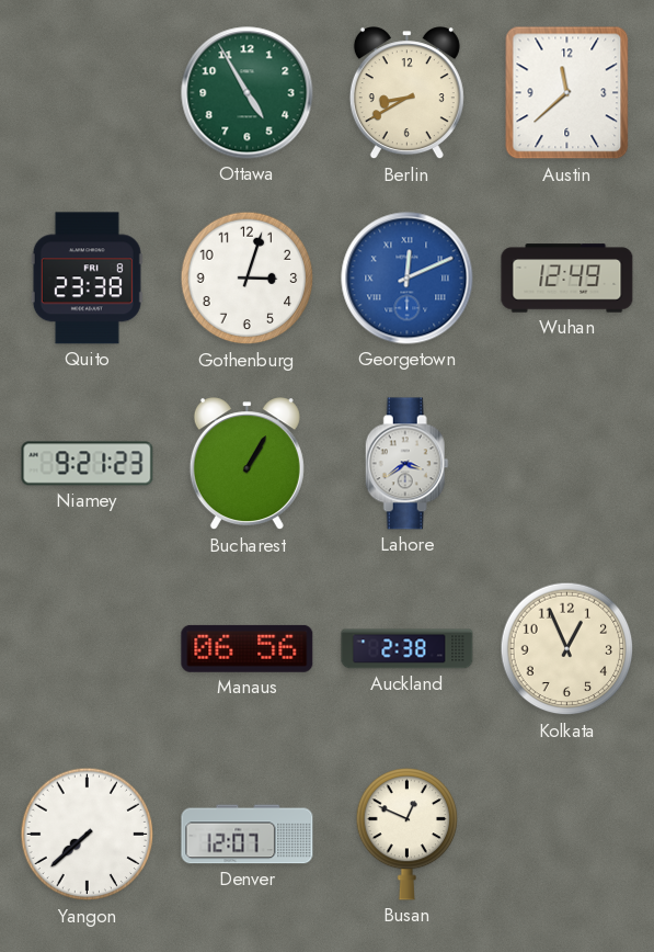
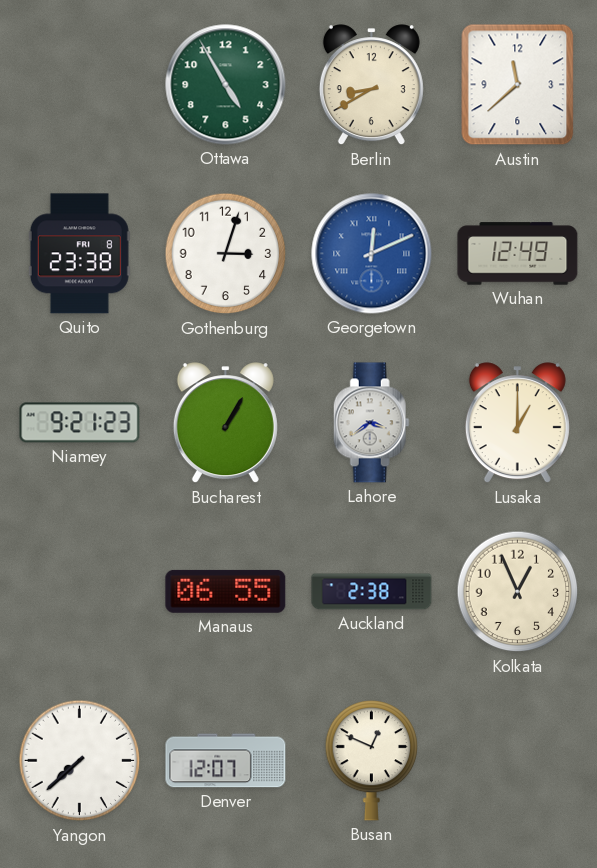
Lusaka: none -> 1:00 (517, 423)
Manaus: 06:56 -> 06:55 (226, 591)
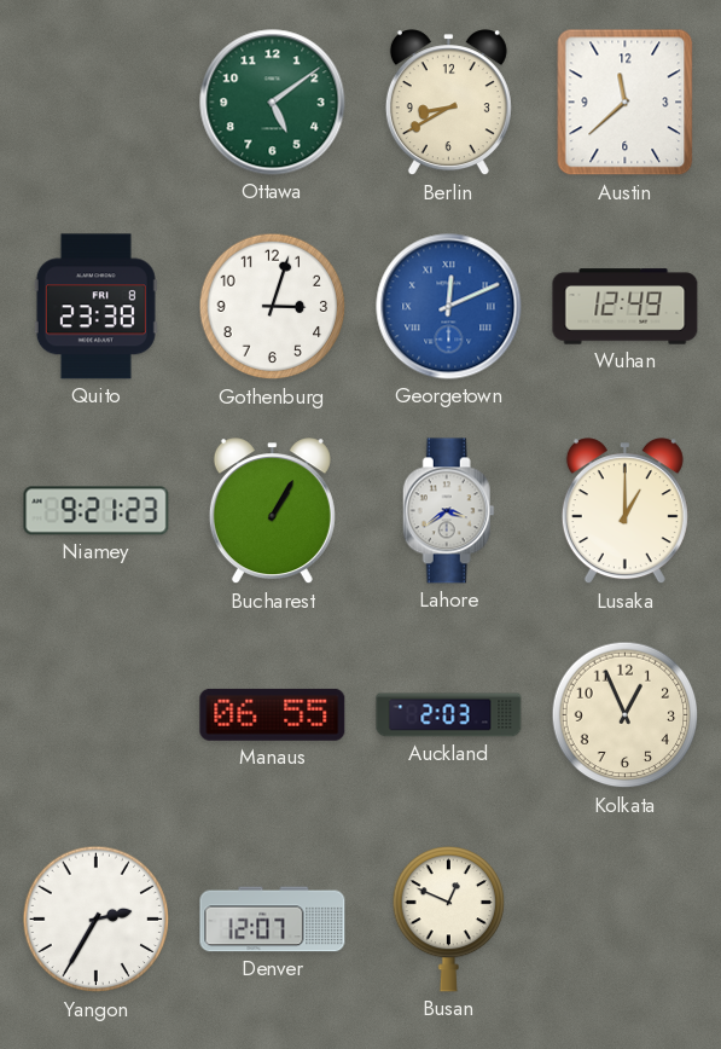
Ottawa: 4:55 -> 5:09 (273, 103)
Auckland: 2:38 -> 2:03 (449, 715)
Yangon: 7:38 -> 2:35 (97, 920)
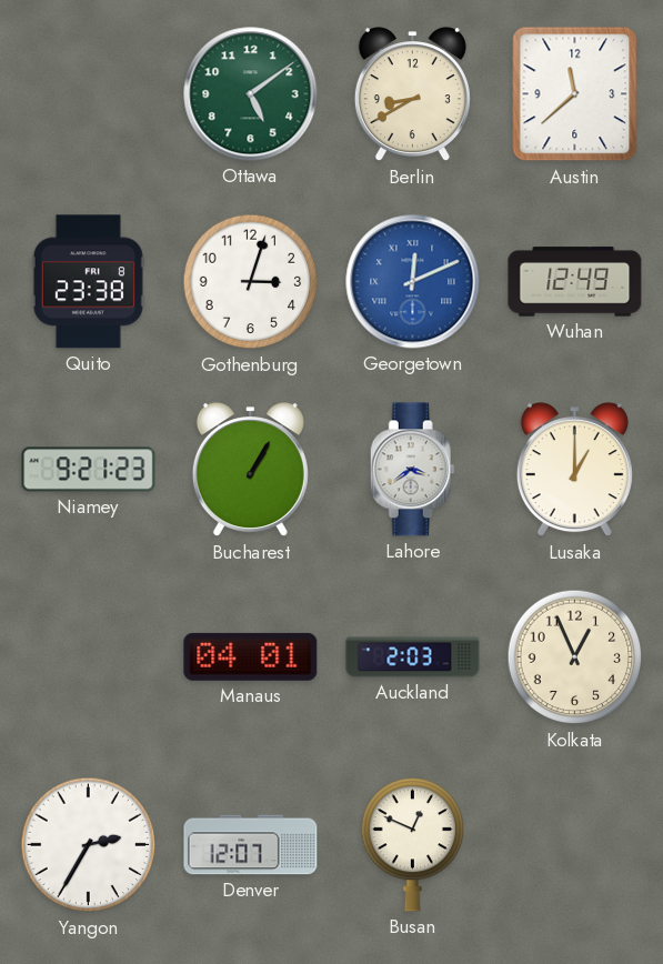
Manaus: 06:55 -> 04:01 (251, 656)
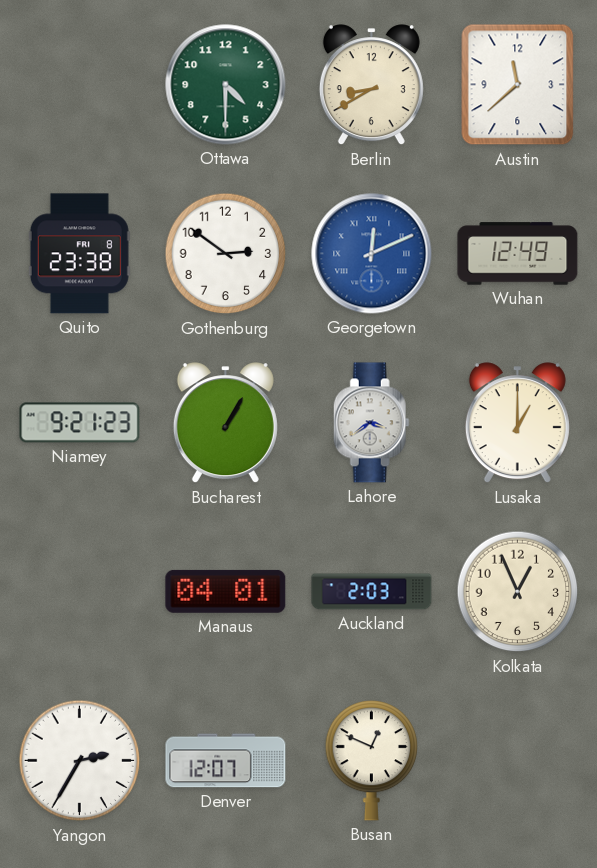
Ottawa: 5:09 -> 4:30 (226, 85)
Gothenburg: 3:03 -> 2:51 (226, 254)
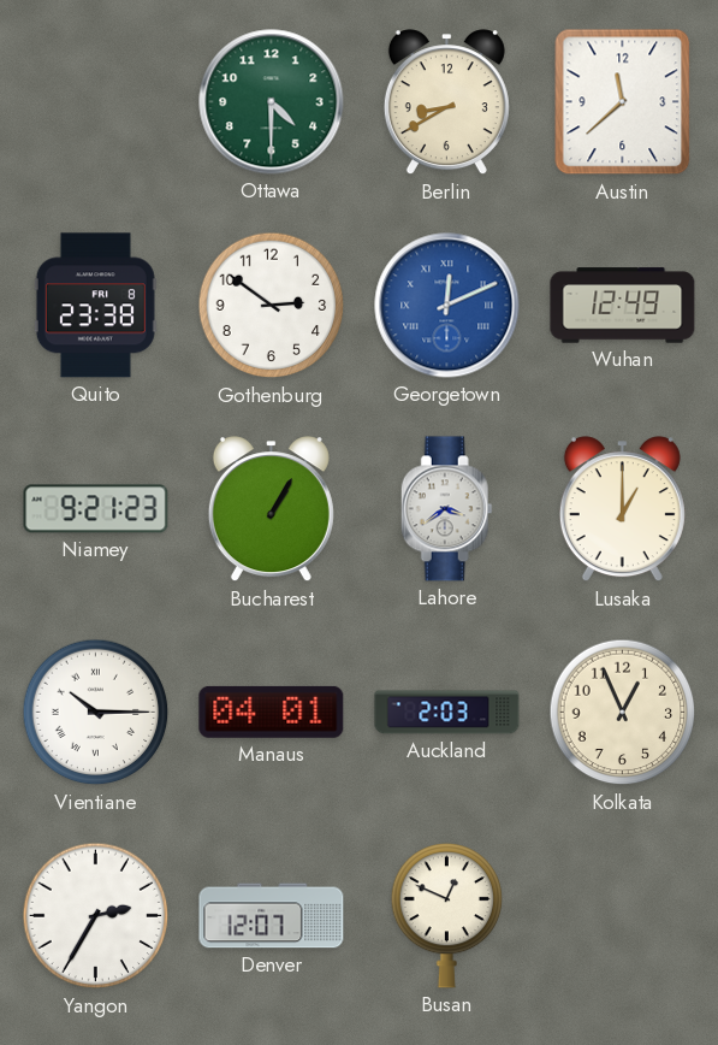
Vientiane: none -> 10:15 (96, 713)
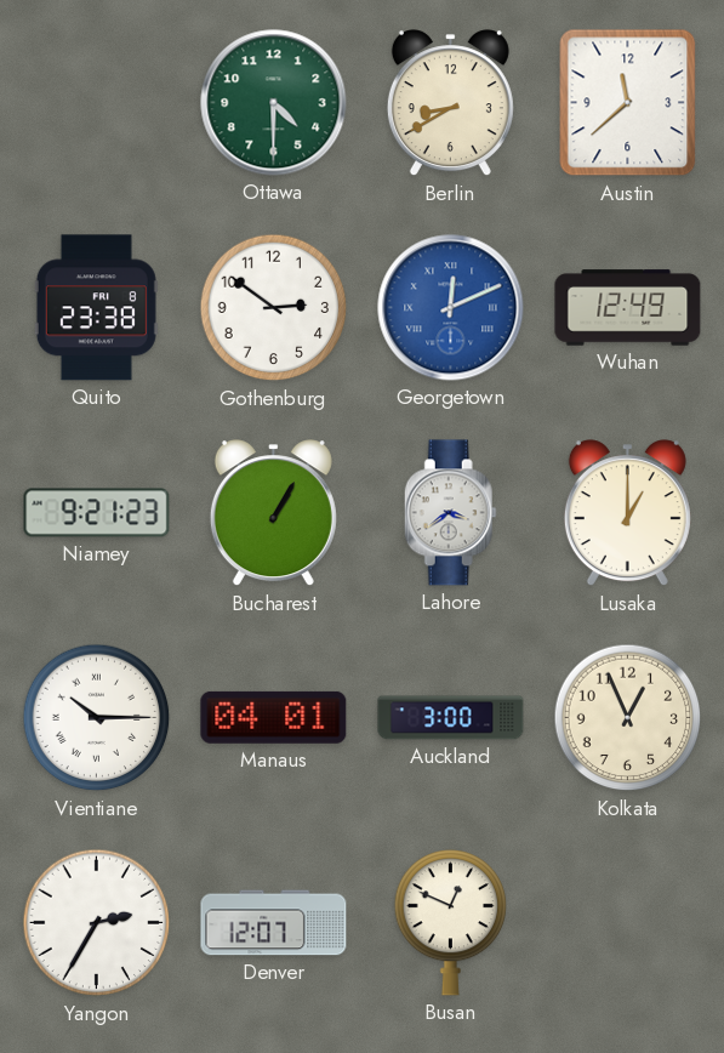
Auckland: 2:03 -> 3:00 (451, 718)
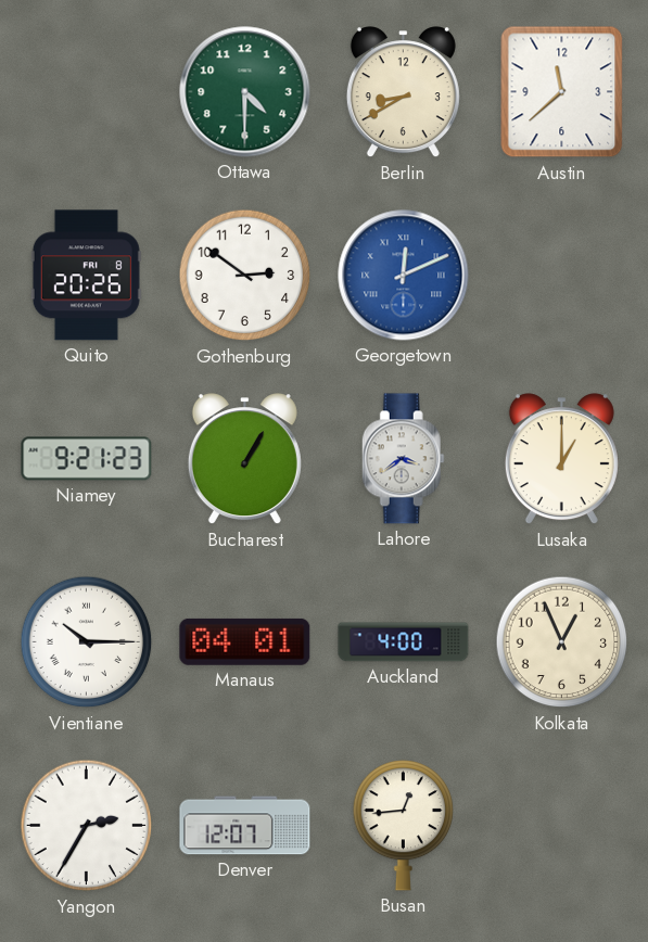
Quito: 23:38 -> 20:26 (86, 276)
Wuhan: 12:49 -> none (628, 308)
Auckland: 3:00 -> 4:00 (404, 642)
Busan: 12:49 -> 12:44 (404, 825)
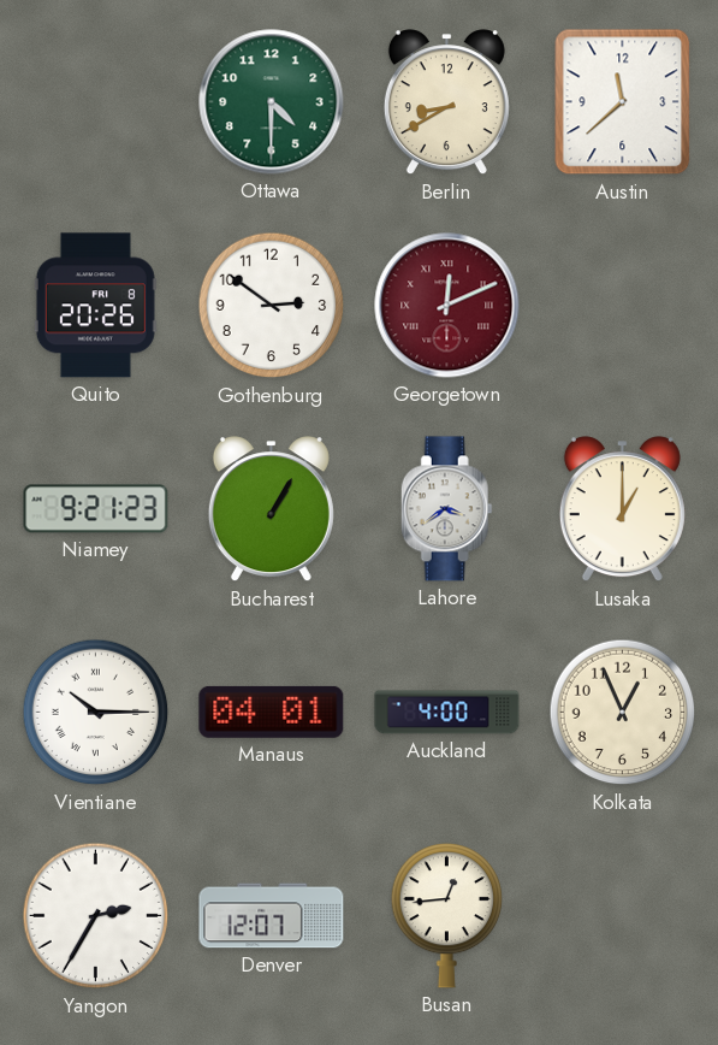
Georgetown dial: blue -> burgundy (447, 306)
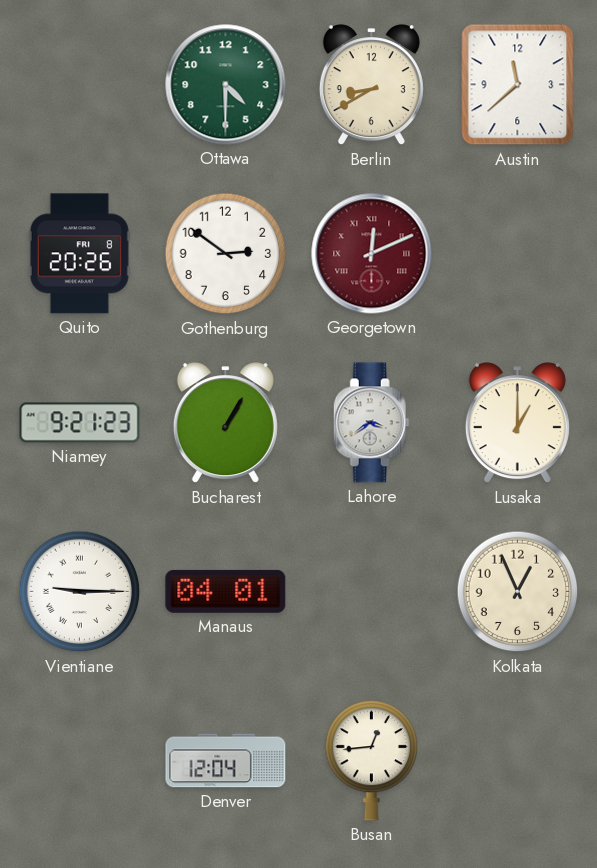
Vientiane: 10:15 -> 9:15 (80, 592)
Auckland: 4:00 -> none (447, 713)
Yangon: 2:35 -> none (96, 916)
Denver: 12:07 -> 12:04 (226, 761)
